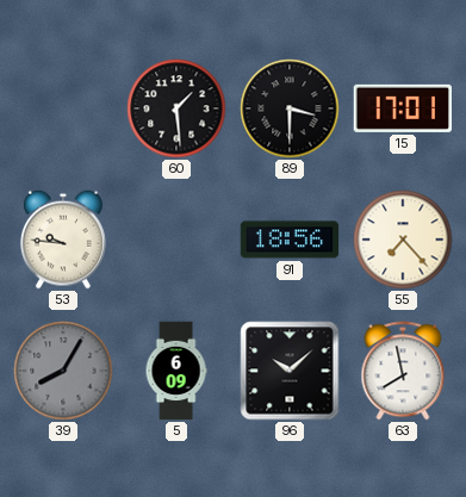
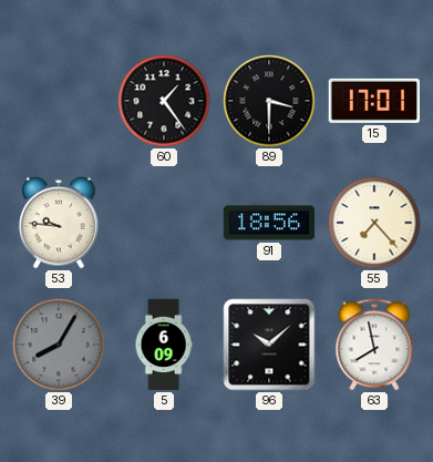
60: 1:29 -> 1:24 (164, 101)
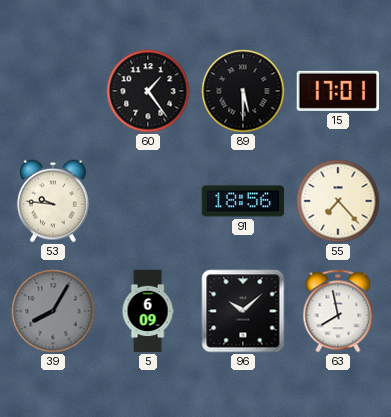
89: 3:30 -> 5:30 (243, 91)
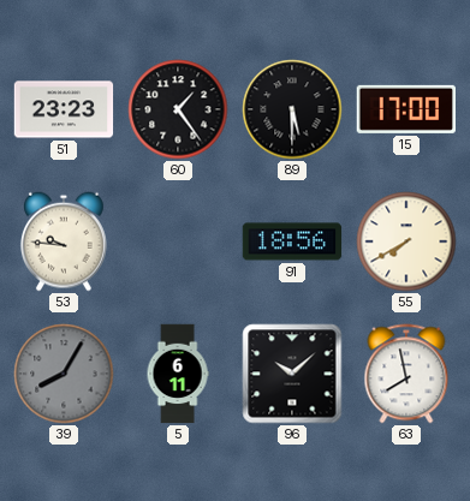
51: none -> 23:23 (64, 109)
15: 17:01 -> 17:00 (405, 109)
55: 7:23 -> 7:40 (406, 241)
5: 6:09 -> 6:11 (178, 374)
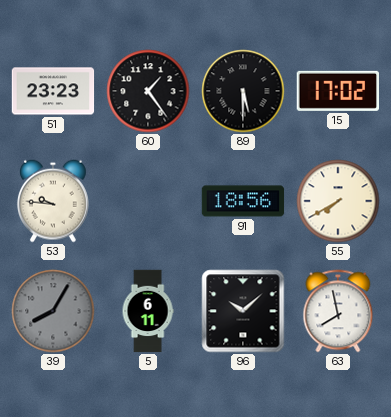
15: 17:00 -> 17:02 (337, 91)
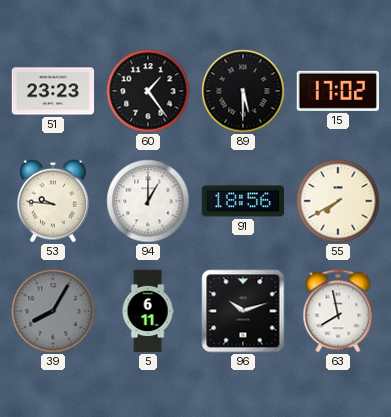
94: none -> 1:00 (148, 201)
96: 10:08 -> 10:12 (243, 311)
